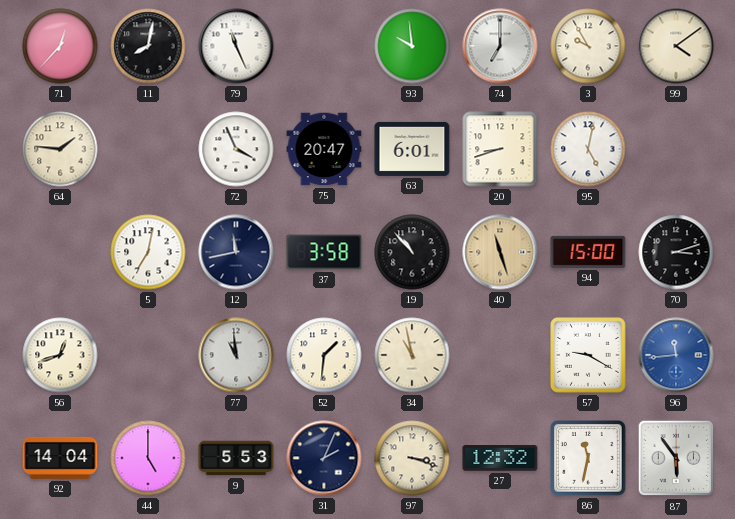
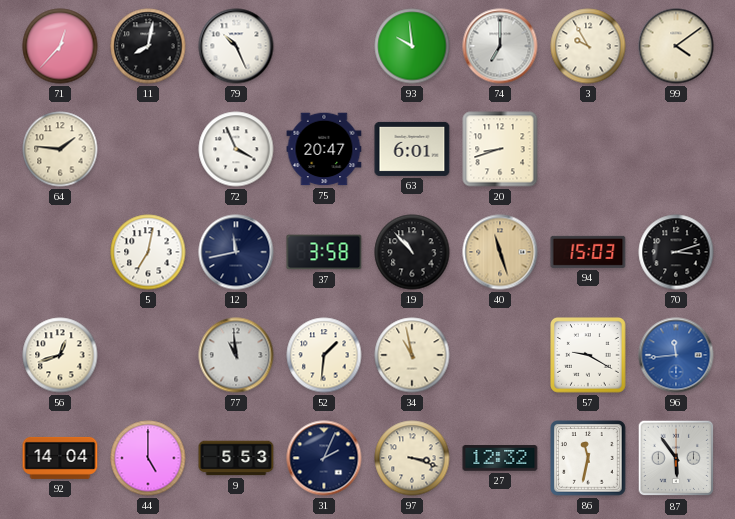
79: 11:26 -> 10:26 (236, 46)
95: 5:02 -> none (588, 149)
94: 15:00 -> 15:03 (588, 252)
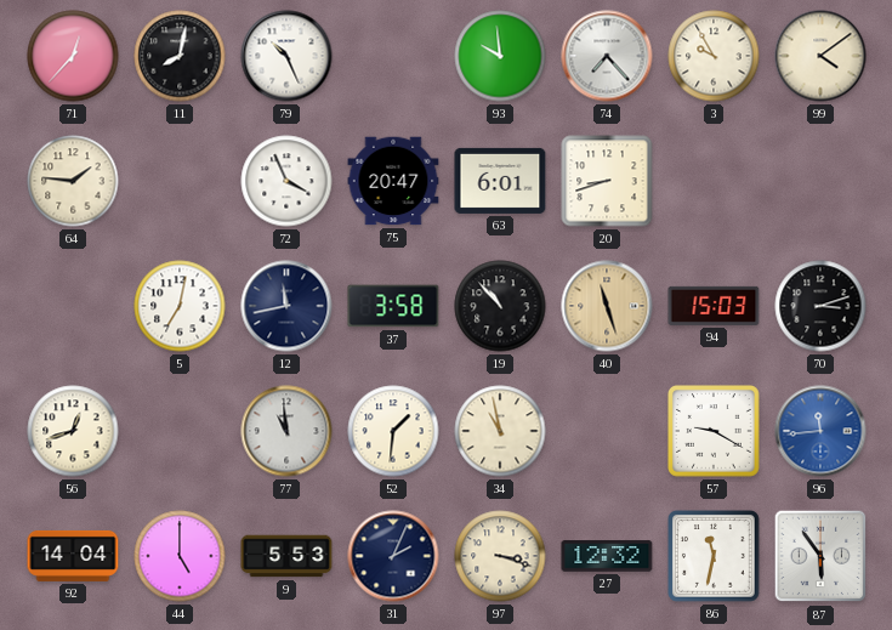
74: 7:00 -> 7:23 (607, 56)
